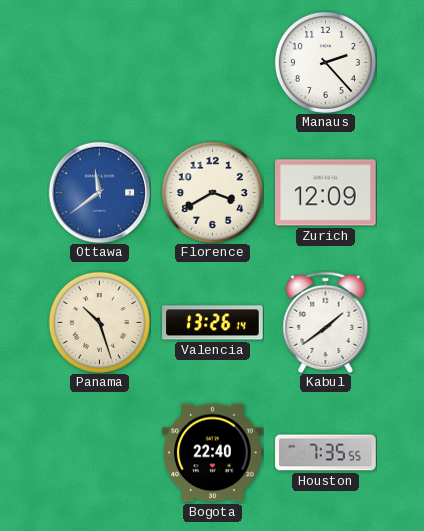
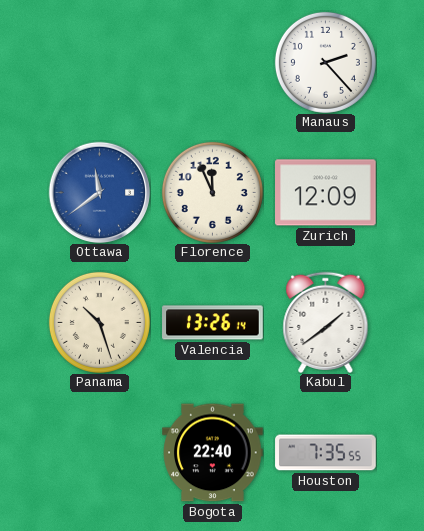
Florence: 3:40 -> 11:56 (212, 192)
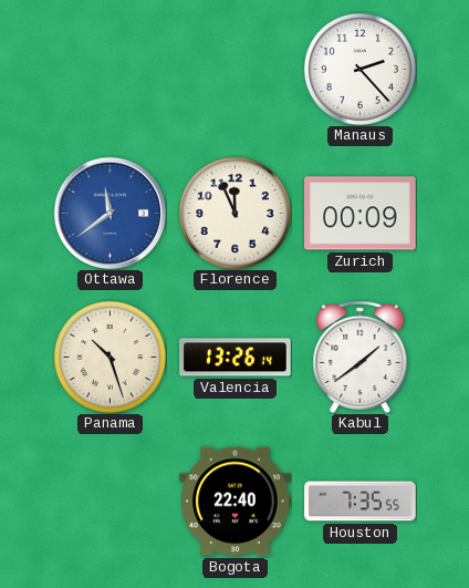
Zurich: 12:09 -> 00:09 (361, 214)
